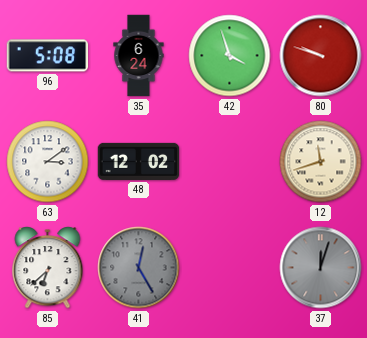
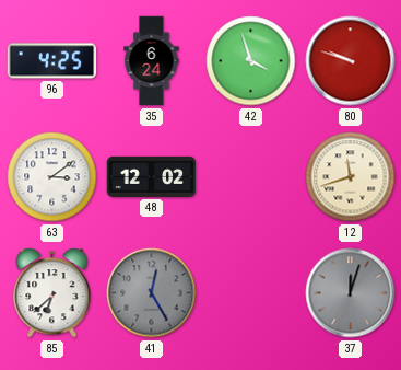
96: 5:08 -> 4:25 (52, 61)
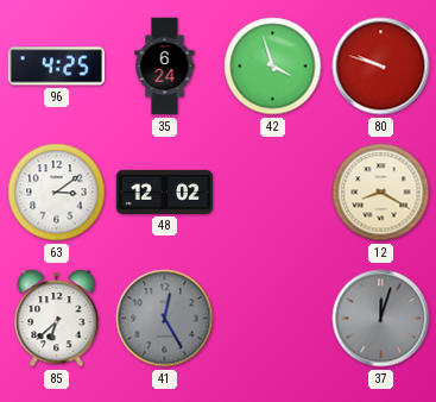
12: 11:42 -> 8:20 (381, 193)
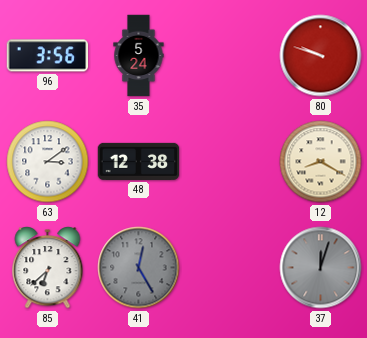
96: 4:25 -> 3:56 (48, 56)
35: 6:24 -> 5:24 (139, 56)
42: 3:57 -> none (273, 67)
48: 12:02 -> 12:38 (139, 161)
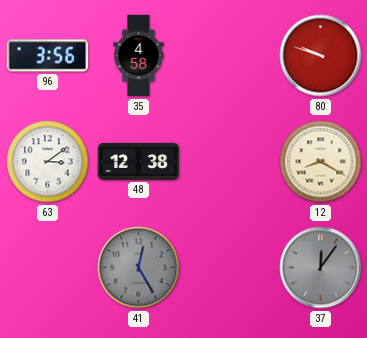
35: 5:24 -> 4:58 (139, 56)
85: 6:38 -> none (48, 268)
37: 12:03 -> 12:06 (321, 268)
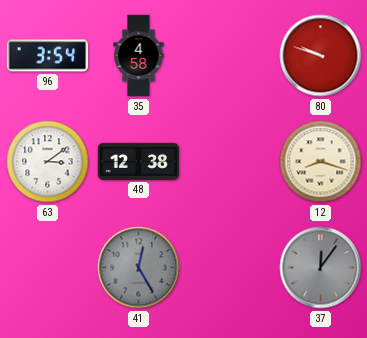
96: 3:56 -> 3:54 (48, 56)
12: 8:20 -> 8:18 (321, 162)
